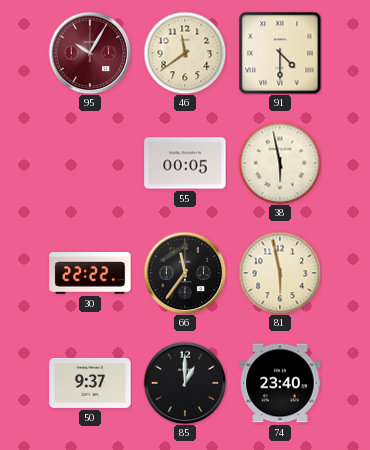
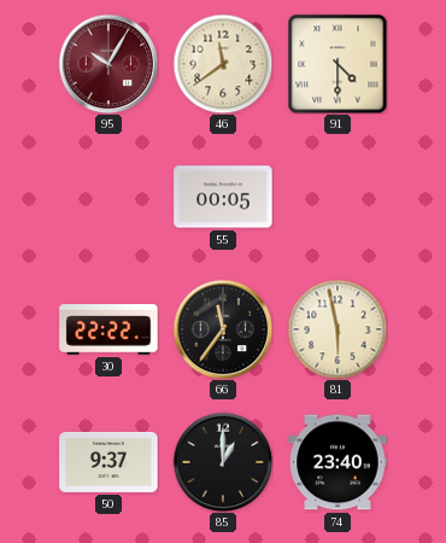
38: 5:58 -> none (280, 163)
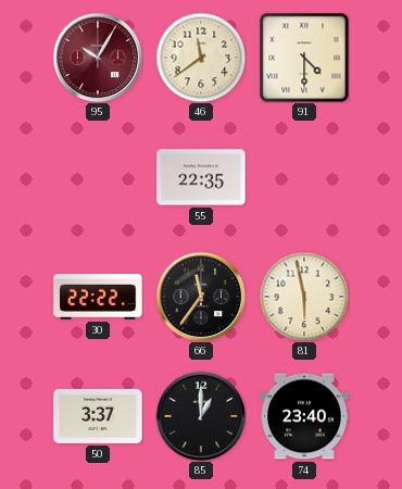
55: 00:05 -> 22:35 (201, 177)
50: 9:37 -> 3:37 (98, 416)
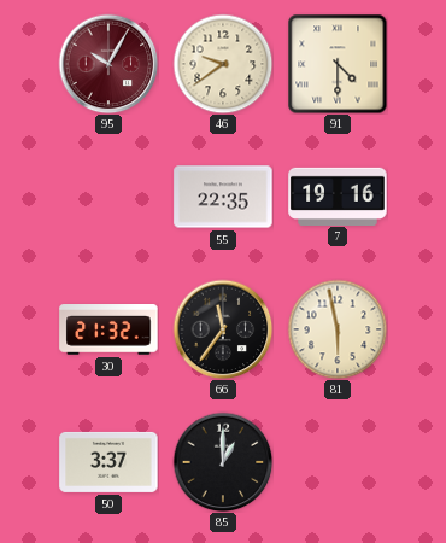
46: 11:39 -> 9:39 (223, 64)
7: none -> 19:16 (338, 195)
30: 22:22 -> 21:32 (108, 331)
74: 23:40 -> none (304, 416)
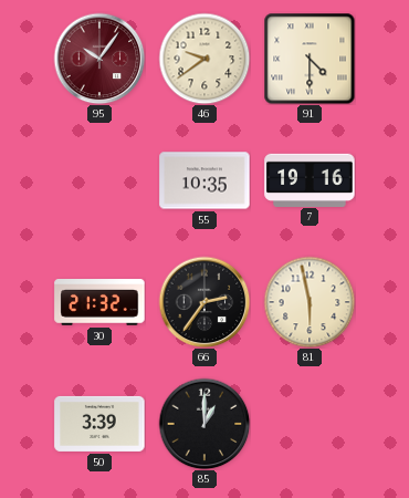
95: 10:05 -> 10:06 (99, 59)
55: 22:35 -> 10:35 (204, 180)
66: 11:36 -> 2:36 (204, 302)
50: 3:37 -> 3:39 (99, 424)
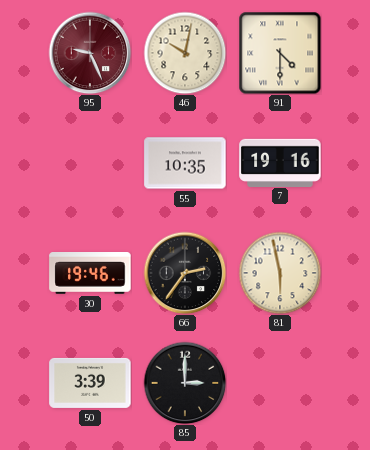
95: 10:06 -> 9:26 (90, 53)
46: 9:39 -> 10:02 (185, 53)
30: 21:32 -> 19:46 (90, 274)
85: 1:00 -> 3:00 (185, 383)
